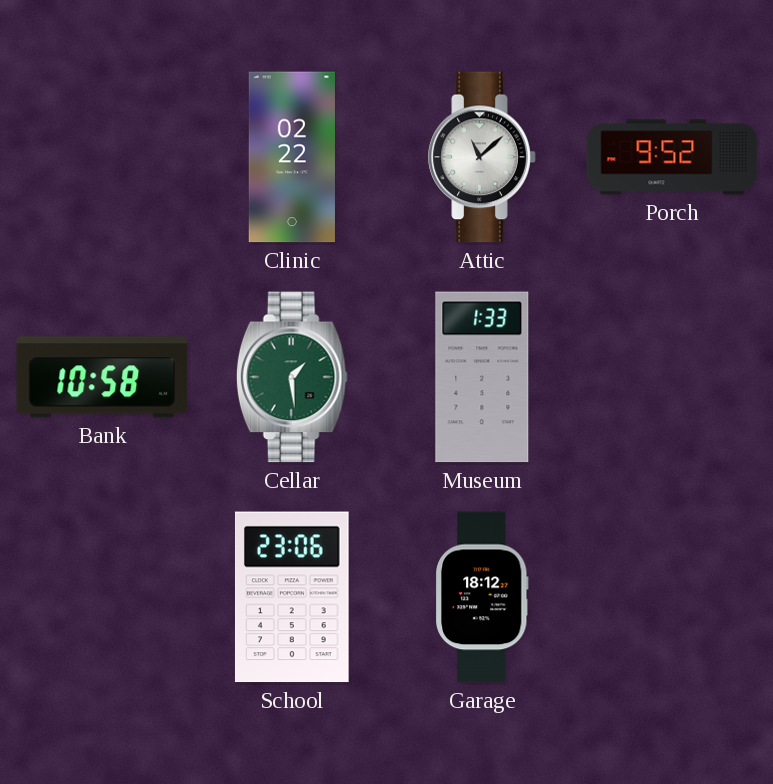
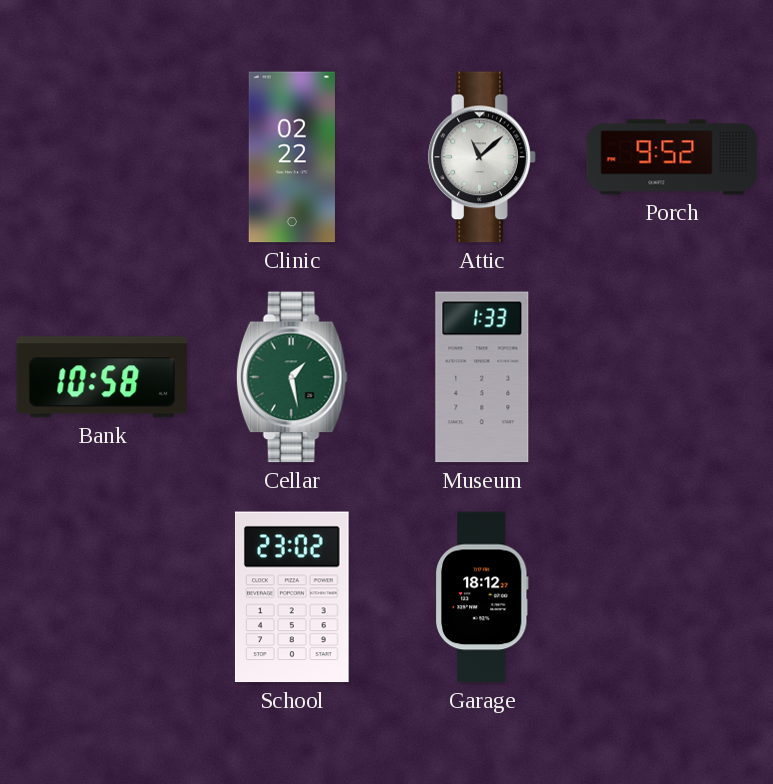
Cellar: 1:29 -> 1:28 (292, 377)
School: 23:06 -> 23:02 (292, 597)
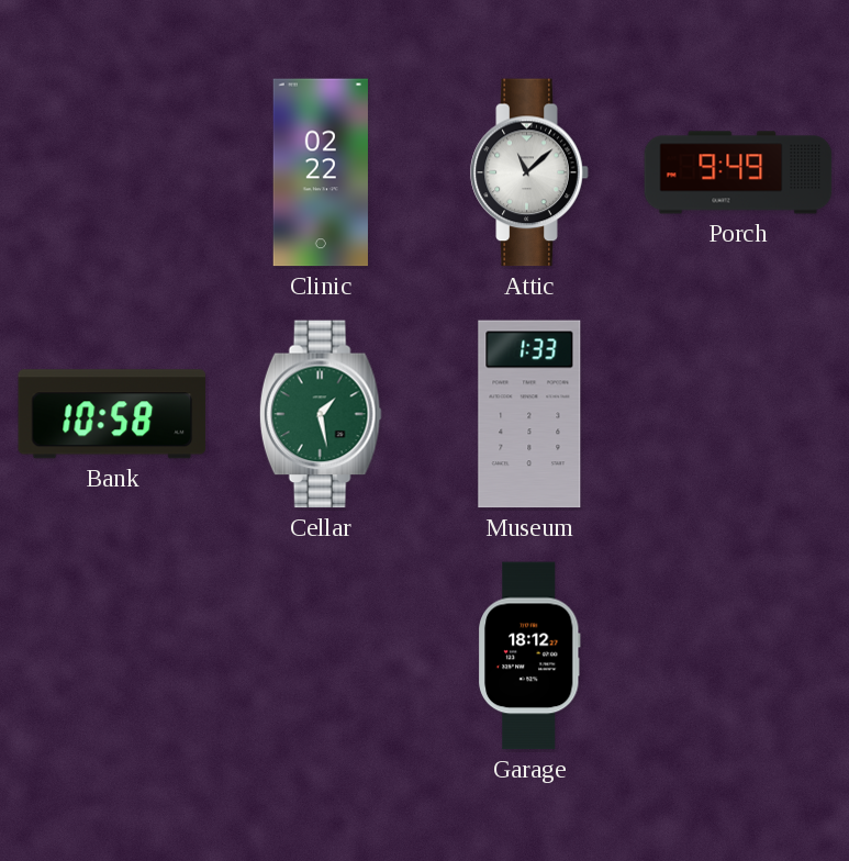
Porch: 9:52 -> 9:49 (738, 172)
School: 23:02 -> none (292, 597)
